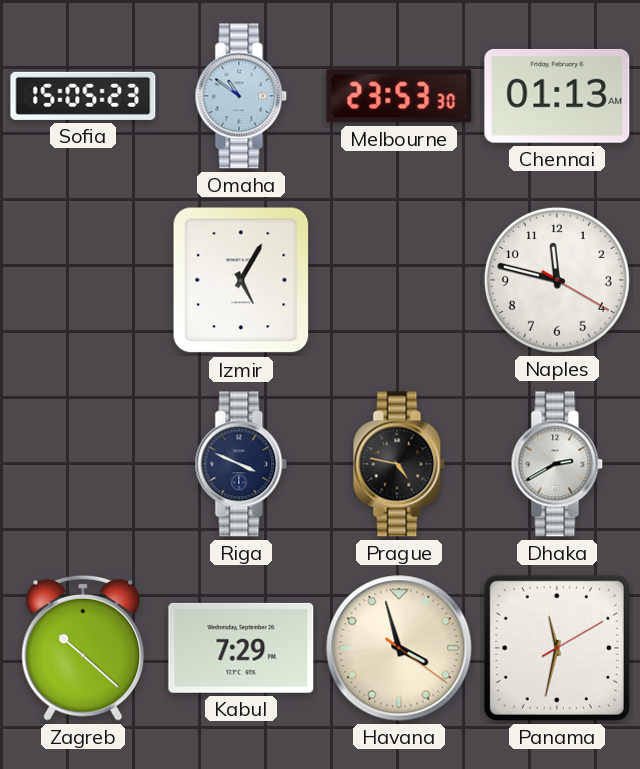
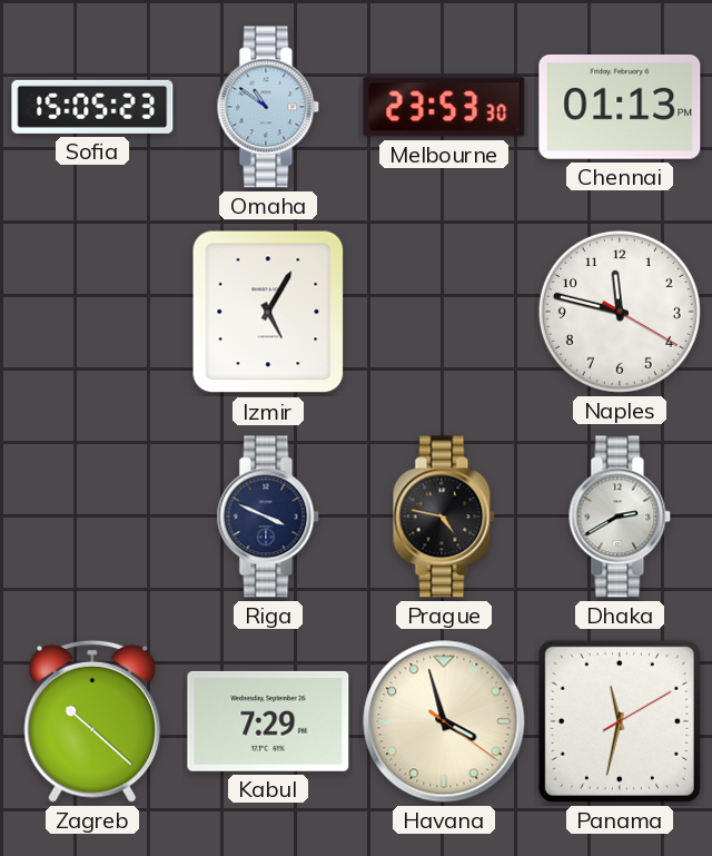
Chennai: 01:13 AM -> 01:13 PM (620, 107)
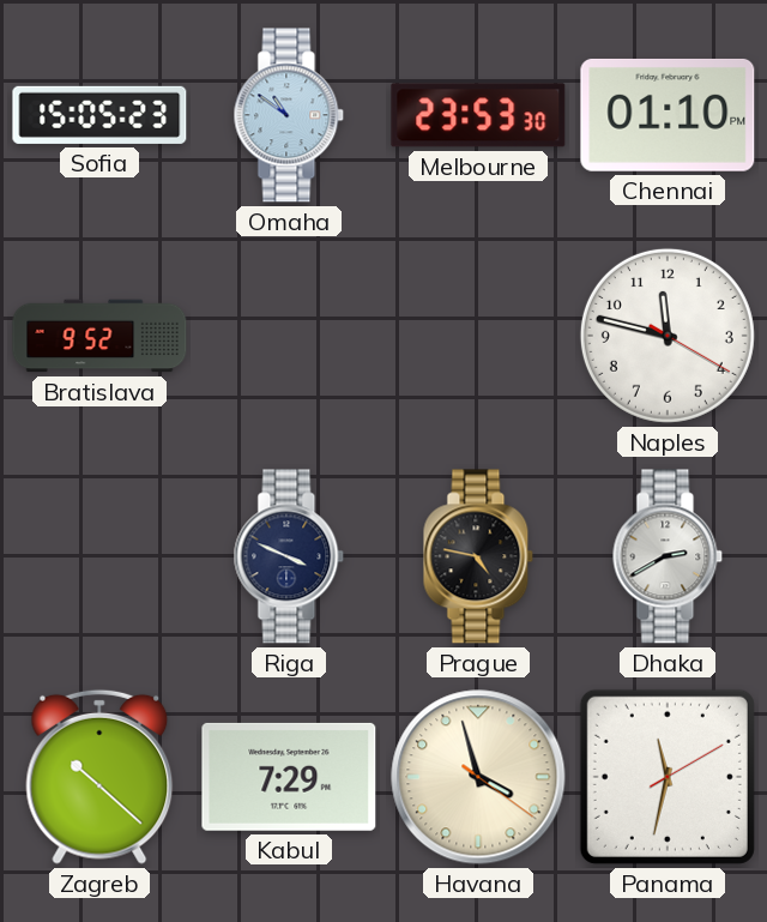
Chennai: 01:13 -> 01:10 (668, 115)
Bratislava: none -> 9:52 (99, 336)
Izmir: 5:05 -> none (268, 312)
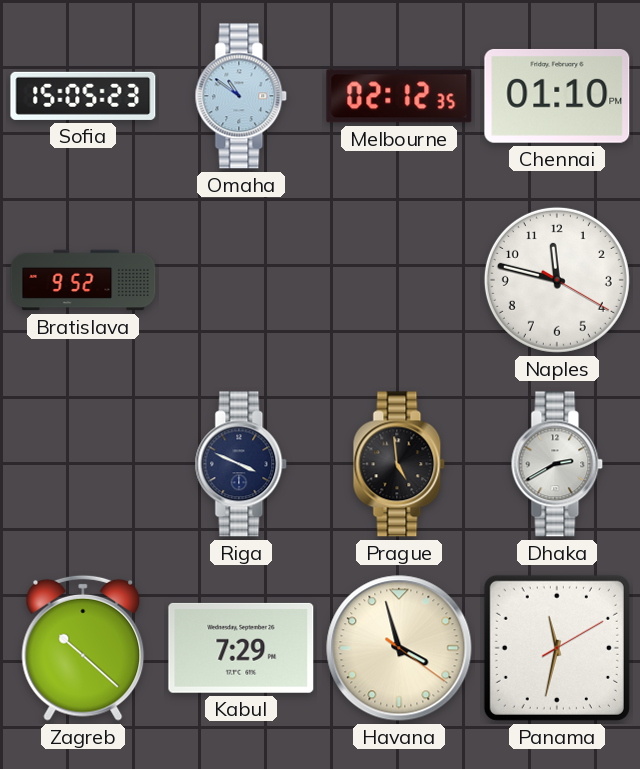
Melbourne: 23:53 -> 02:12 (399, 96)
Prague: 4:47 -> 4:59 (399, 464)
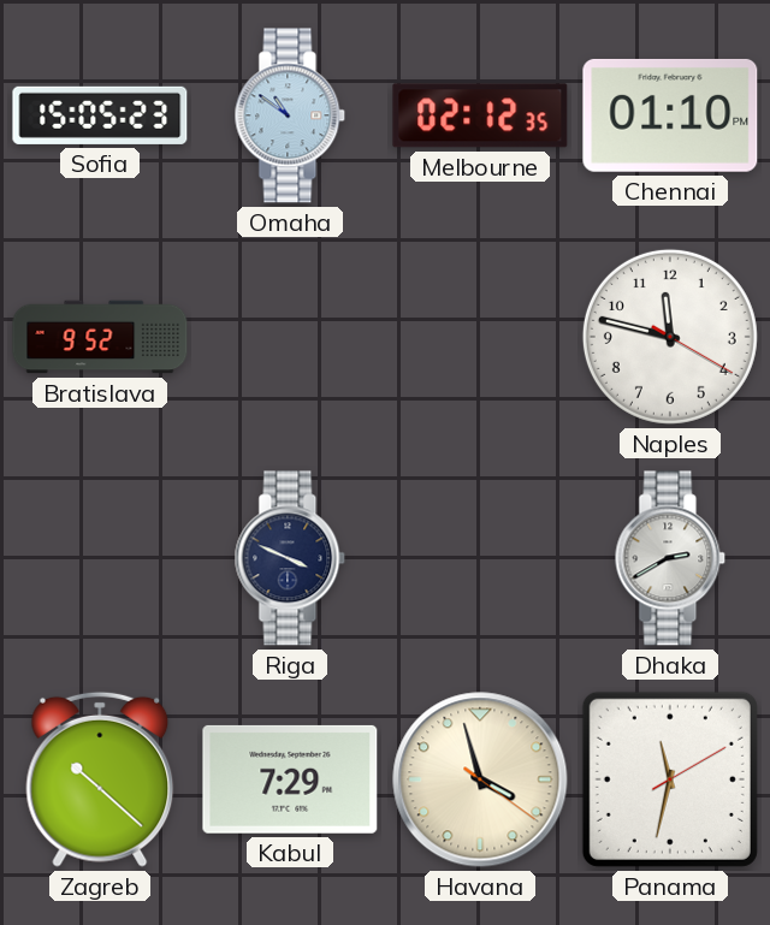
Prague: 4:59 -> none (399, 464)
